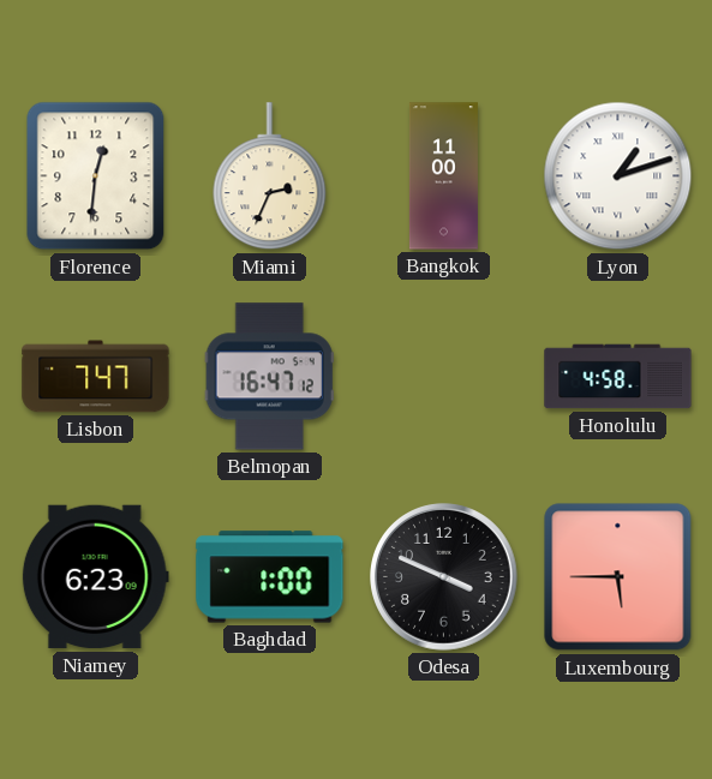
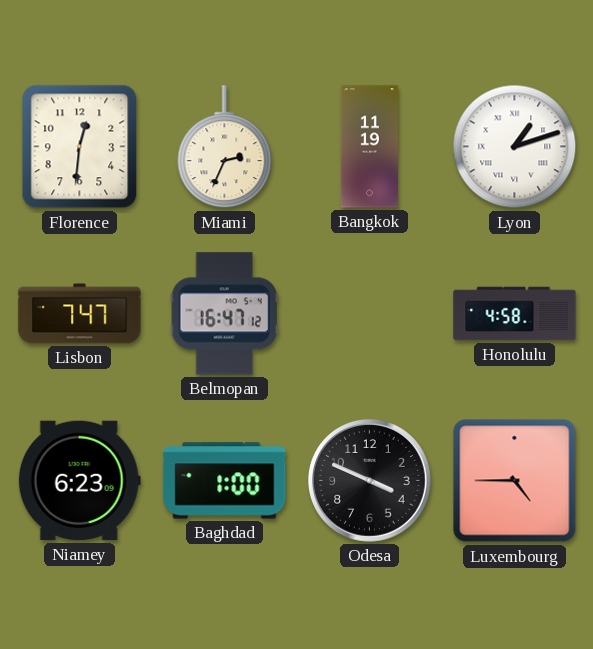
Bangkok: 11:00 -> 11:19 (369, 147)
Luxembourg: 5:45 -> 4:45 (515, 481)
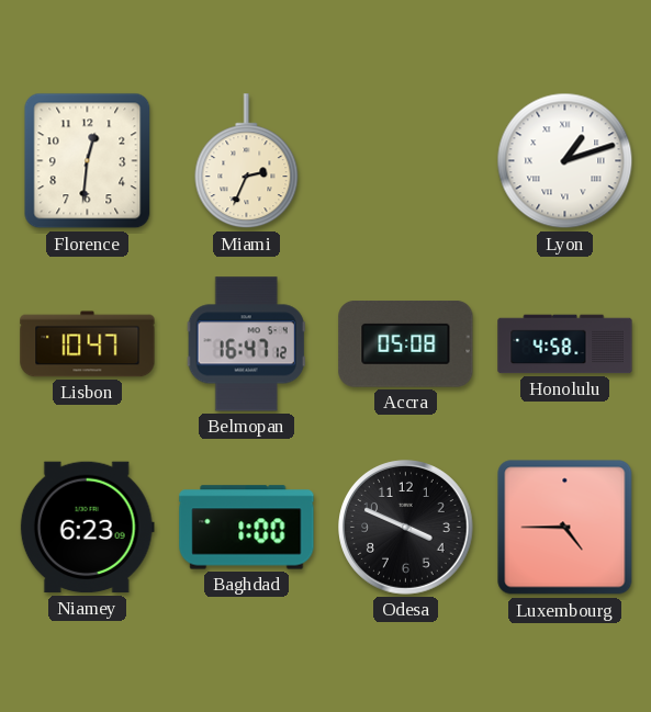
Bangkok: 11:19 -> none (369, 147)
Lisbon: 7:47 -> 10:47 (88, 344)
Accra: none -> 05:08 (406, 344)
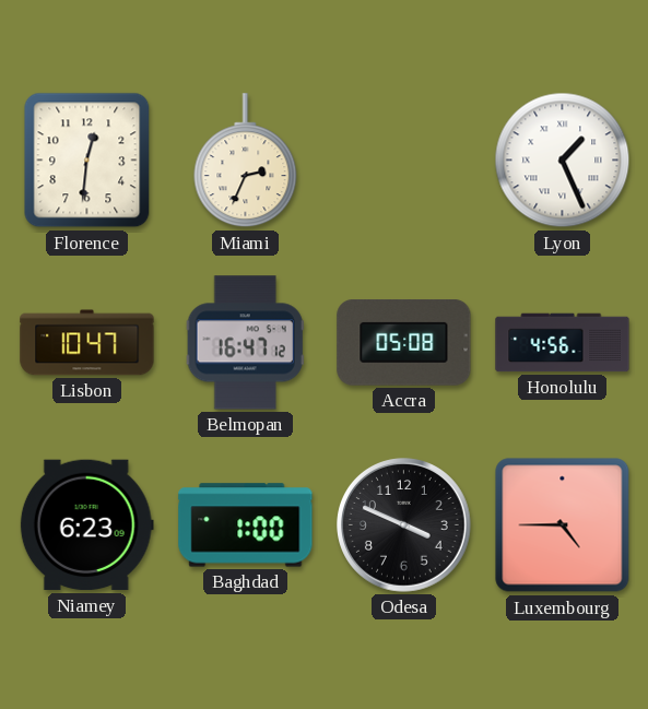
Lyon: 1:12 -> 1:26 (563, 161)
Honolulu: 4:58 -> 4:56 (563, 343)
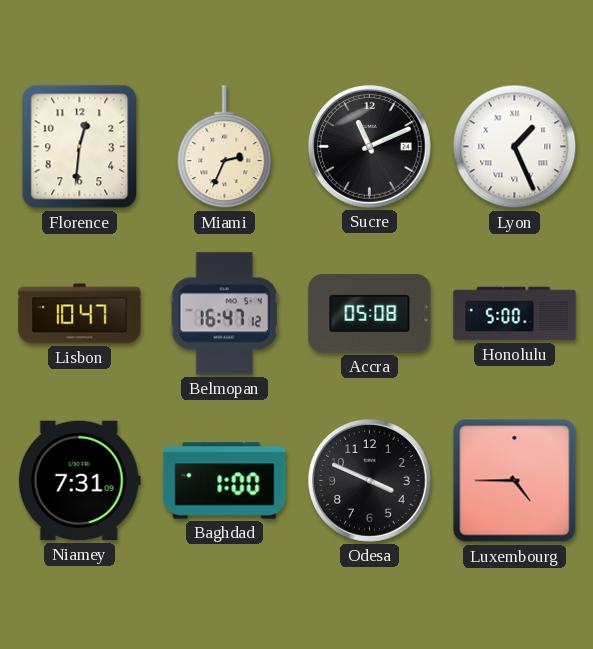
Sucre: none -> 11:11 (370, 147)
Honolulu: 4:56 -> 5:00 (515, 314)
Niamey: 6:23 -> 7:31 (79, 481)
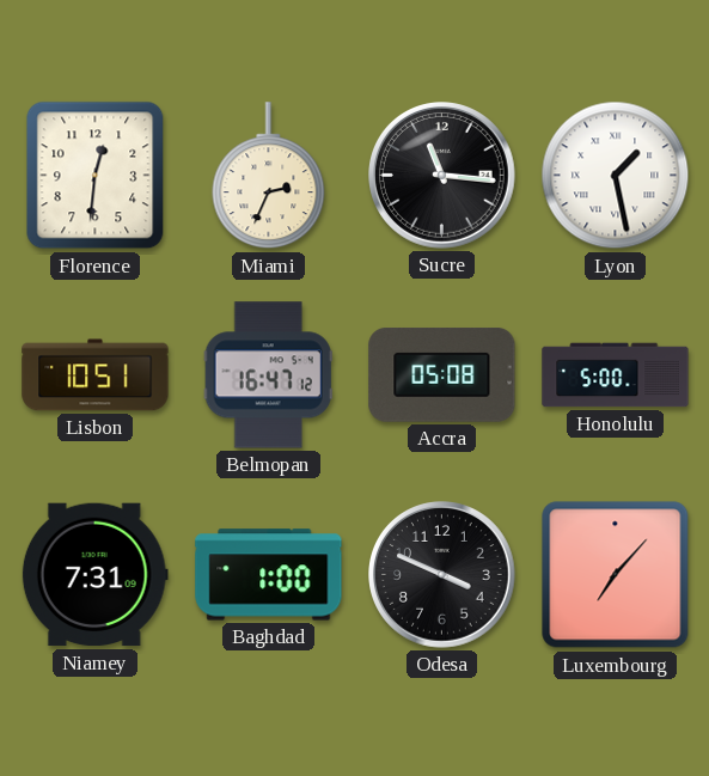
Sucre: 11:11 -> 11:16 (442, 176)
Lyon: 1:26 -> 1:28 (616, 176)
Lisbon: 10:47 -> 10:51 (96, 375)
Luxembourg: 4:45 -> 7:07 (616, 575)
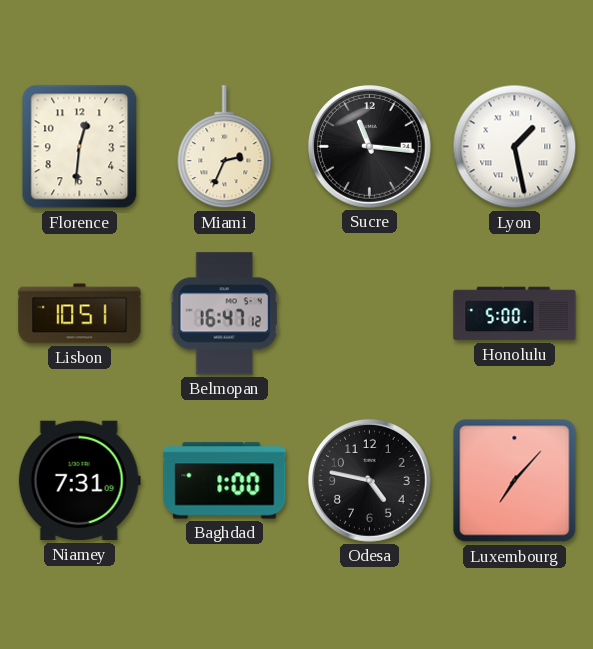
Accra: 05:08 -> none (442, 375)
Odesa: 3:49 -> 4:47 (370, 481)
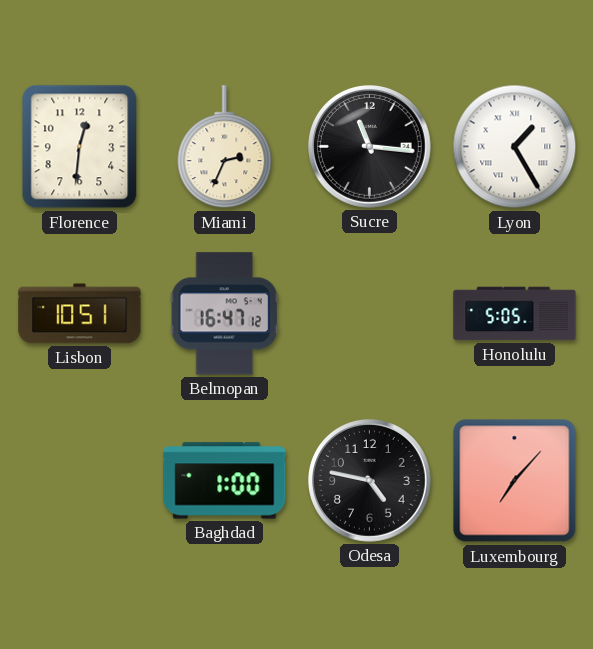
Lyon: 1:28 -> 1:25 (515, 147)
Honolulu: 5:00 -> 5:05 (515, 314)
Niamey: 7:31 -> none (79, 481)
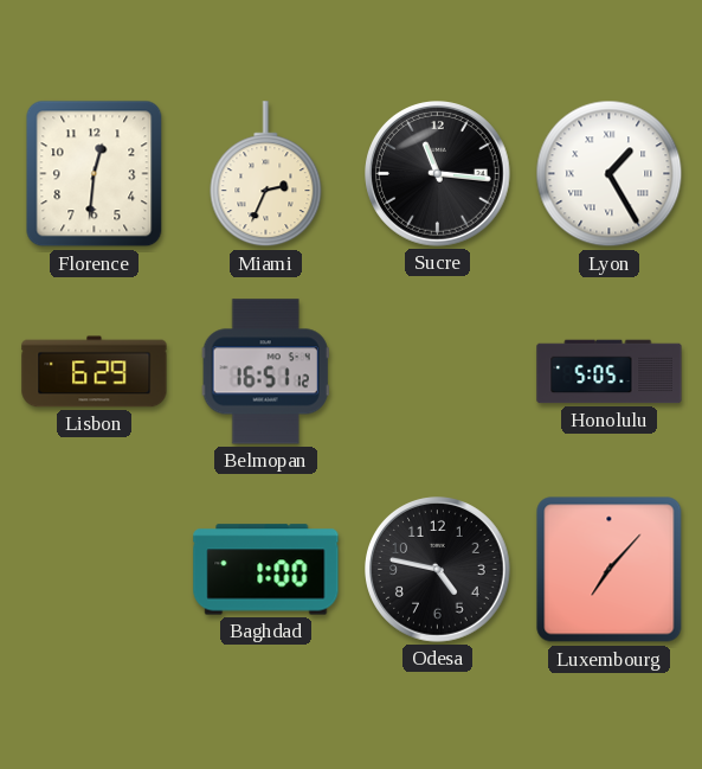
Lisbon: 10:51 -> 6:29 (95, 372)
Belmopan: 16:47 -> 16:51 (265, 372)
